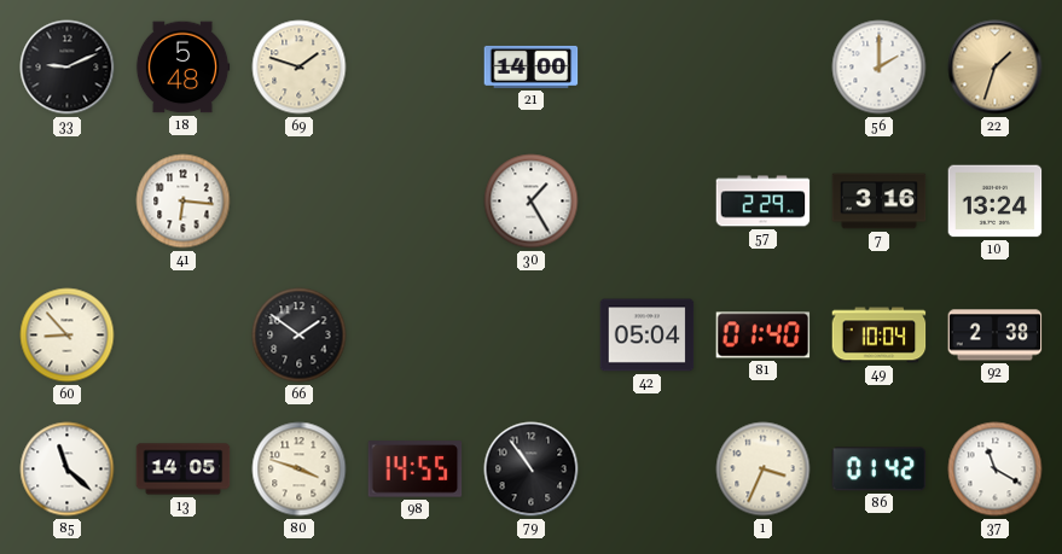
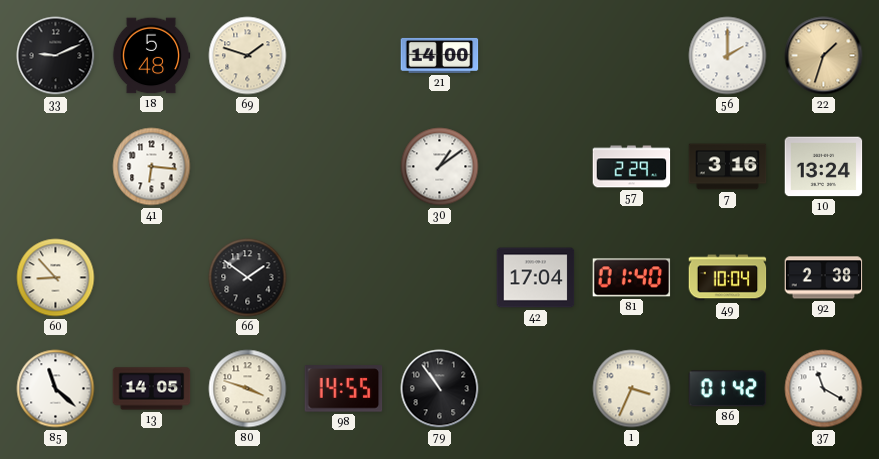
30: 1:25 -> 1:09 (440, 167)
42: 05:04 -> 17:04 (536, 278)
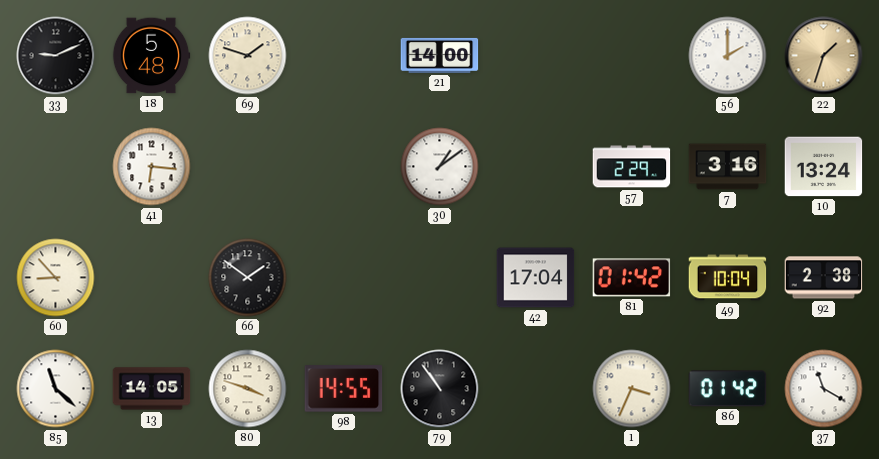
81: 01:40 -> 01:42 (632, 278)
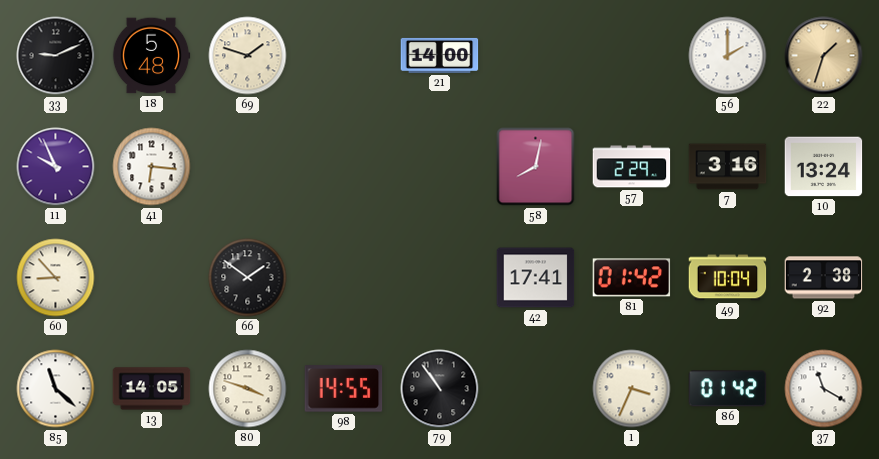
11: none -> 9:56 (56, 167)
30: 1:09 -> none (440, 167)
58: none -> 8:02 (536, 167)
42: 17:04 -> 17:41 (536, 278)
